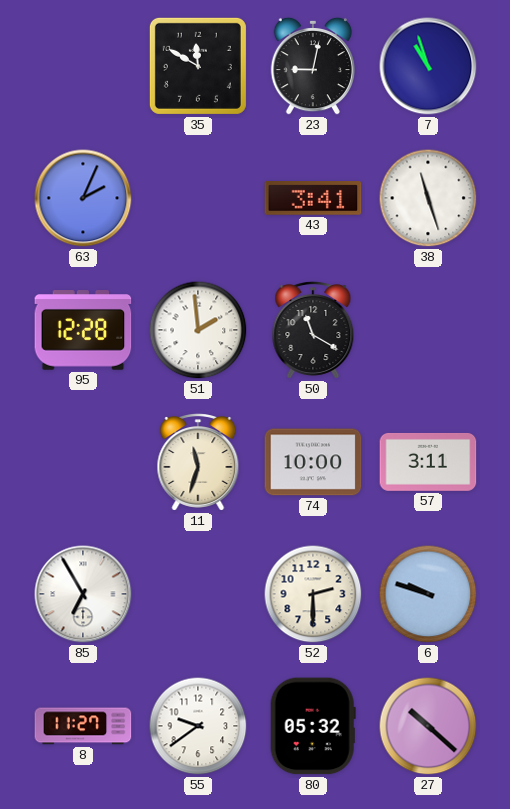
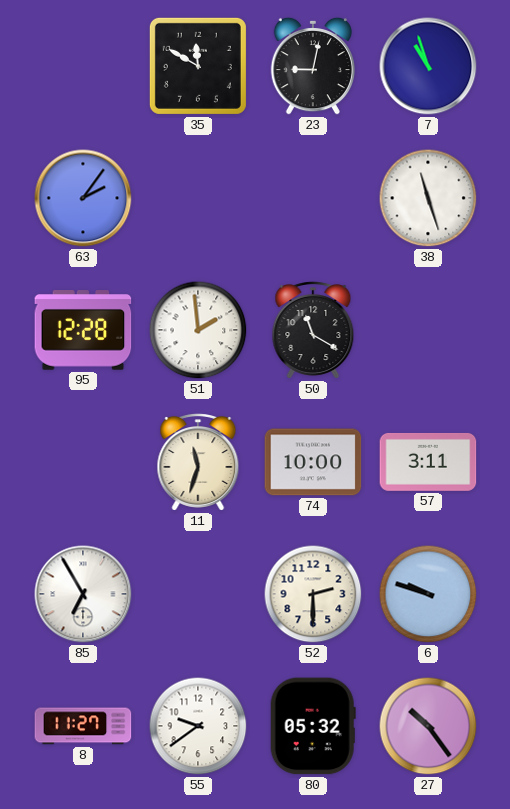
63: 2:04 -> 2:06 (83, 198)
43: 3:41 -> none (313, 198)
27: 10:22 -> 10:24 (428, 726)
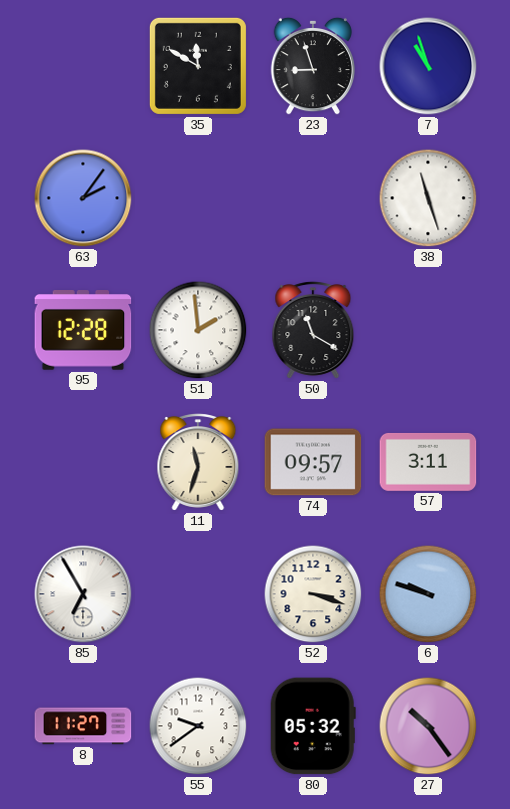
23: 9:02 -> 8:57 (312, 66)
74: 10:00 -> 09:57 (313, 462)
52: 2:30 -> 3:18 (313, 594)
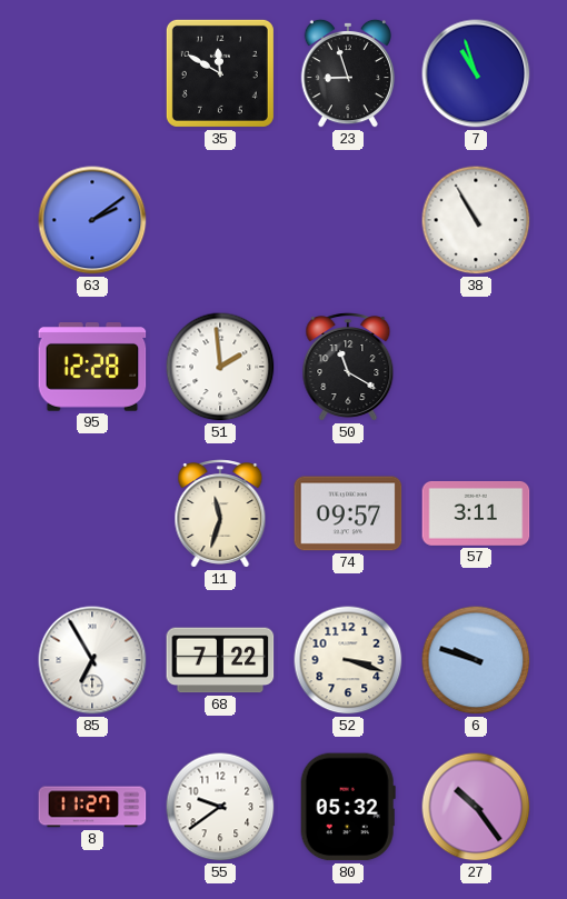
63: 2:06 -> 2:09 (92, 220)
38: 11:27 -> 10:55 (476, 220)
68: none -> 7:22 (220, 660)
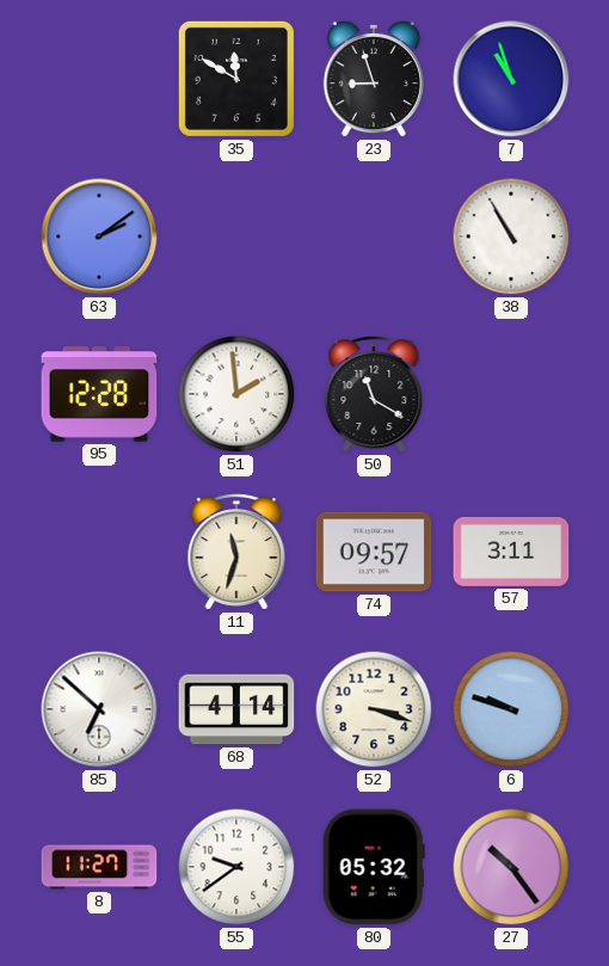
85: 6:55 -> 6:52 (99, 709)
68: 7:22 -> 4:14 (236, 709)
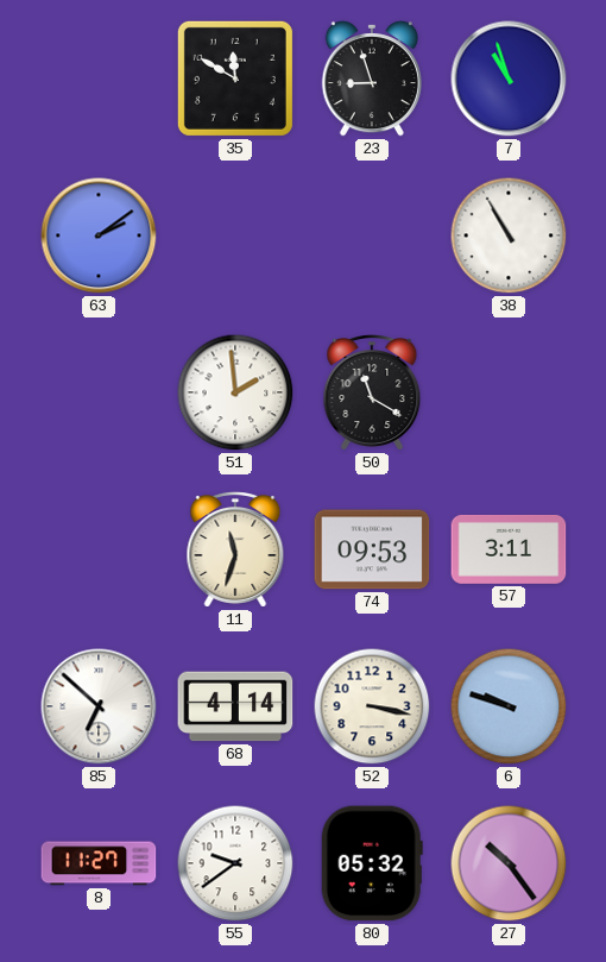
95: 12:28 -> none (99, 395)
74: 09:57 -> 09:53 (372, 549)
52: 3:18 -> 3:17 (372, 706)
